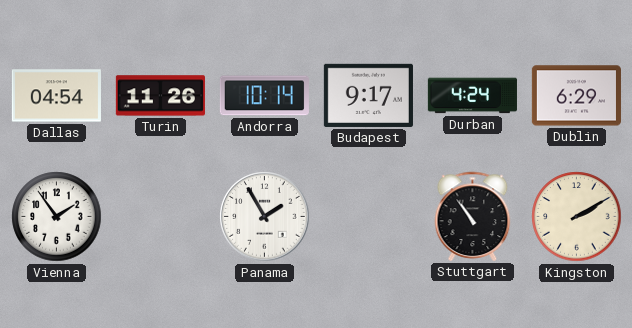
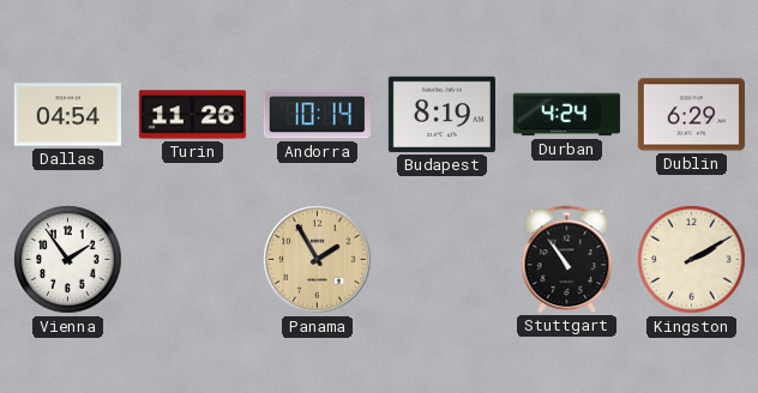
Budapest: 9:17 -> 8:19 (441, 114)
Panama dial: white -> champagne (318, 260)
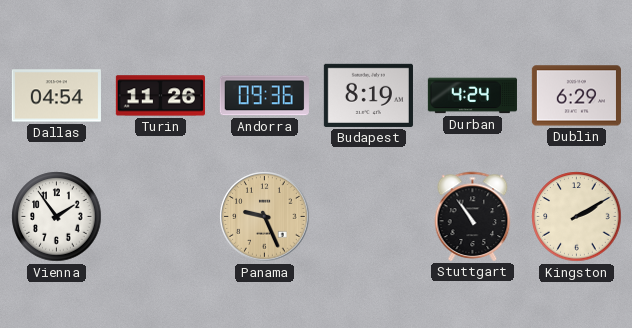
Andorra: 10:14 -> 09:36 (264, 96)
Panama: 1:55 -> 9:26 (265, 217)
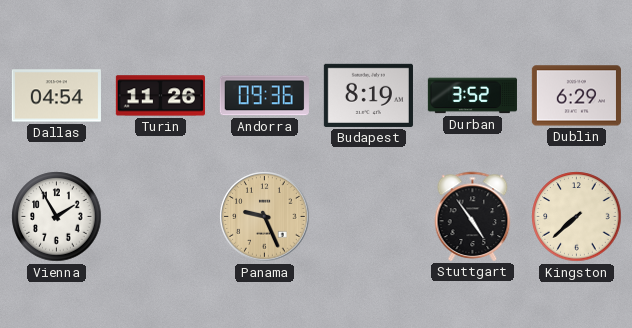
Durban: 4:24 -> 3:52 (472, 96)
Vienna: 1:54 -> 1:55 (57, 217)
Stuttgart: 10:54 -> 4:54 (473, 216)
Kingston: 2:10 -> 7:38 (577, 217)
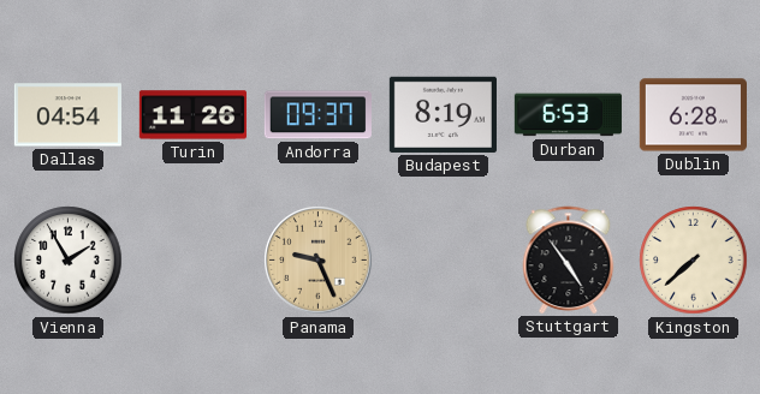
Andorra: 09:36 -> 09:37 (317, 115)
Durban: 3:52 -> 6:53 (568, 115)
Dublin: 6:29 -> 6:28 (693, 115)
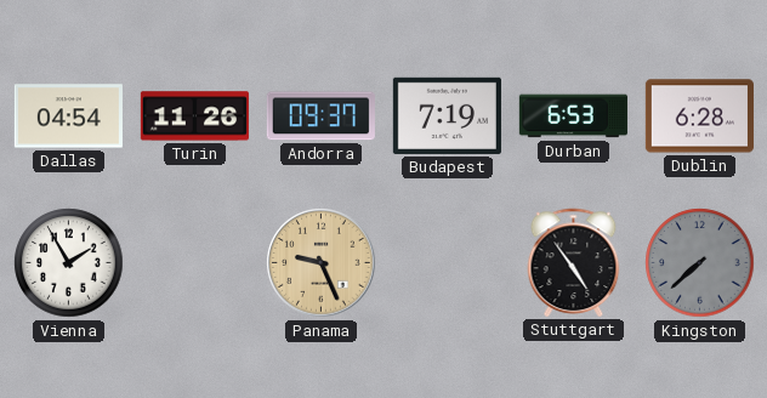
Budapest: 8:19 -> 7:19 (447, 115)
Kingston dial: cream -> grey (700, 263)
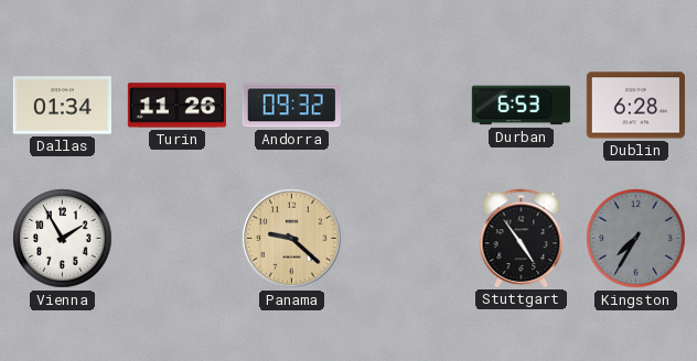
Dallas: 04:54 -> 01:34 (62, 106)
Andorra: 09:37 -> 09:32 (291, 106)
Budapest: 7:19 -> none (447, 115)
Panama: 9:26 -> 9:22 (292, 239)
Kingston: 7:38 -> 7:35 (636, 239)
